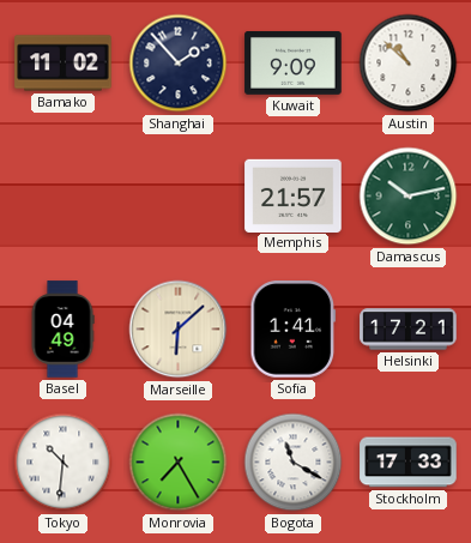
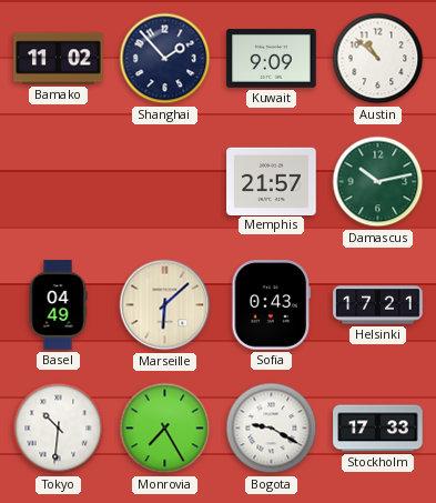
Sofia: 1:41 -> 0:43 (272, 305)
Bogota: 11:20 -> 9:20 (272, 429)
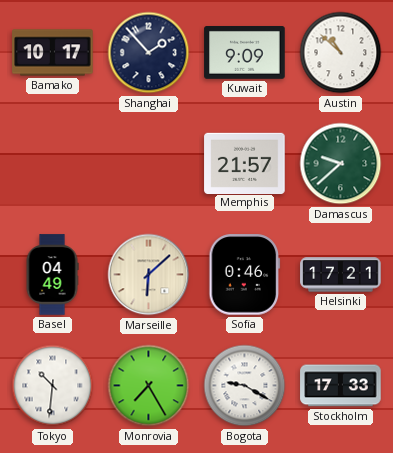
Bamako: 11:02 -> 10:17 (53, 53)
Damascus: 10:13 -> 9:38 (341, 164)
Sofia: 0:43 -> 0:46 (245, 275)
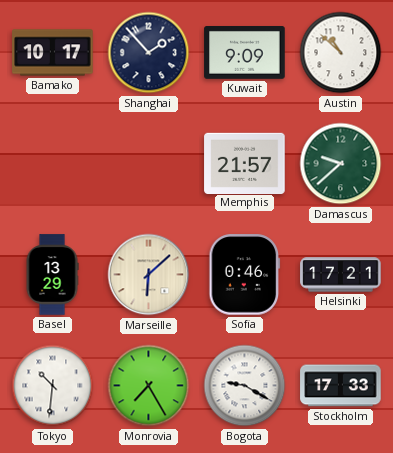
Basel: 04:49 -> 13:29 (52, 275)
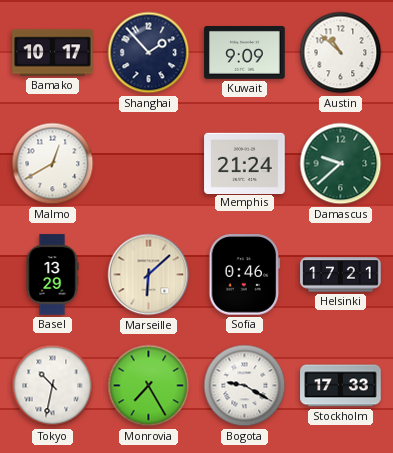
Malmo: none -> 12:40 (53, 164)
Memphis: 21:57 -> 21:24 (245, 163)
Tokyo: 10:31 -> 10:32 (53, 386)
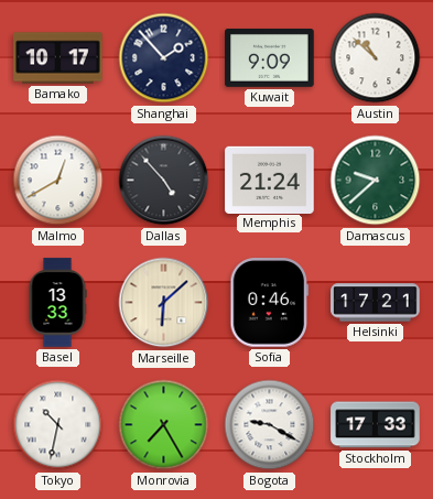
Dallas: none -> 4:53 (164, 181)
Basel: 13:29 -> 13:33 (57, 303)
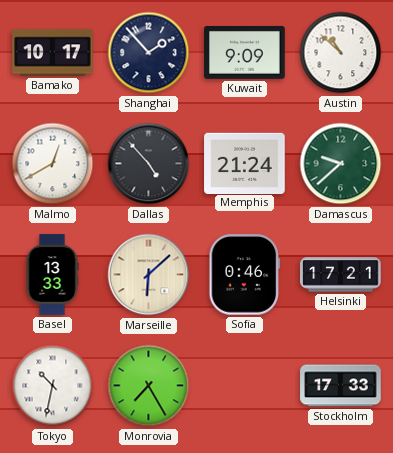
Bogota: 9:20 -> none (270, 425)
